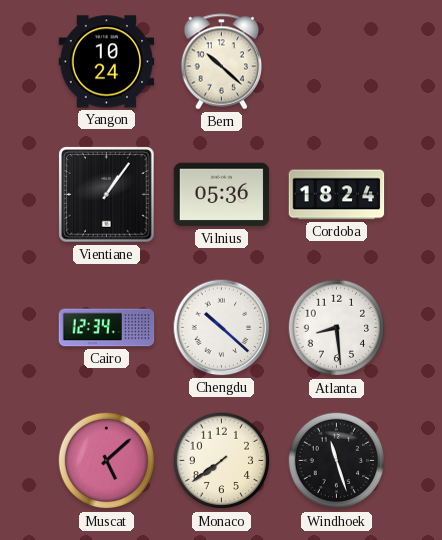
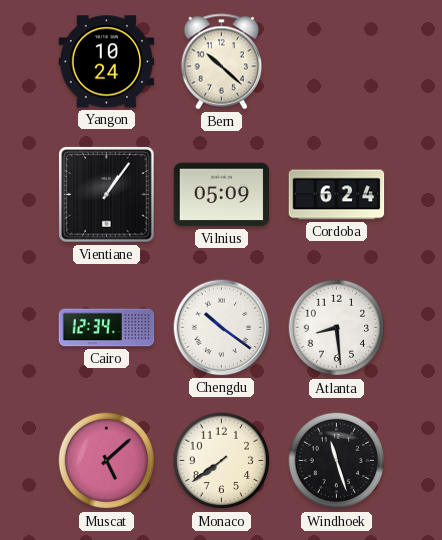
Vilnius: 05:36 -> 05:09 (222, 195)
Cordoba: 18:24 -> 6:24 (337, 195)
Chengdu: 10:22 -> 10:21 (222, 328)
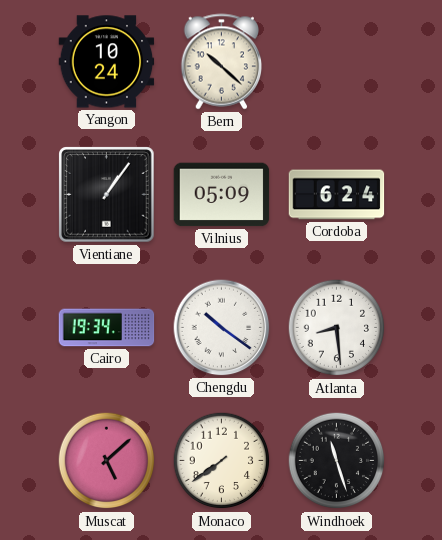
Cairo: 12:34 -> 19:34 (107, 328)
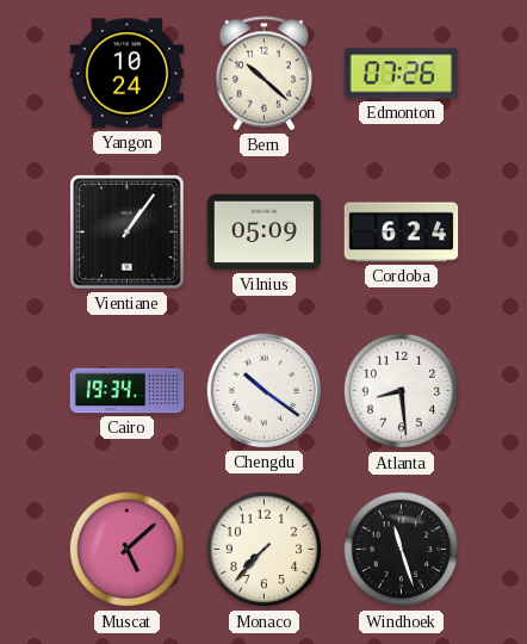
Edmonton: none -> 07:26 (402, 74)
Monaco: 7:39 -> 7:37 (265, 550)
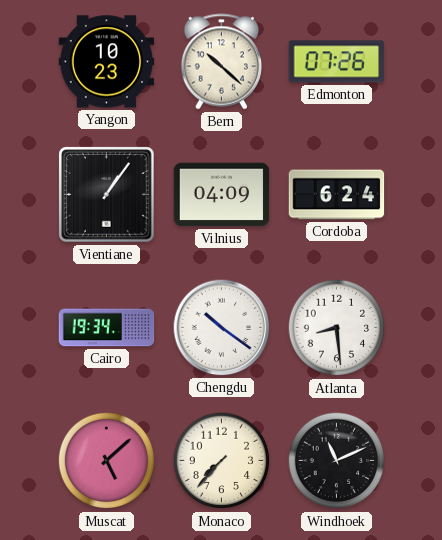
Yangon: 10:24 -> 10:23 (107, 62)
Vilnius: 05:09 -> 04:09 (222, 195)
Windhoek: 11:27 -> 11:11 (337, 461)
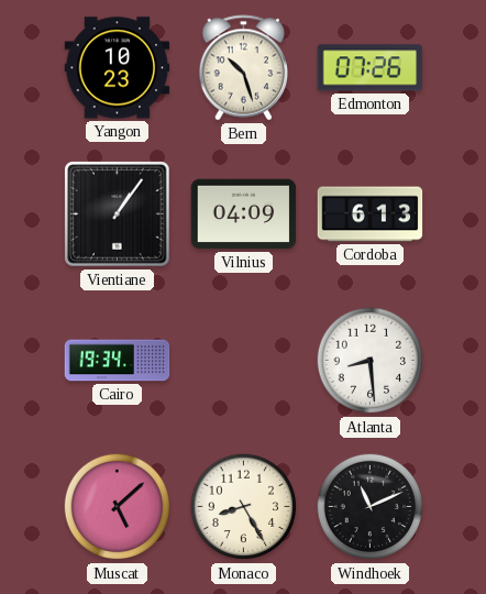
Bern: 10:22 -> 10:27 (244, 68)
Cordoba: 6:24 -> 6:13 (371, 215)
Chengdu: 10:21 -> none (222, 328)
Monaco: 7:37 -> 8:25 (244, 507)
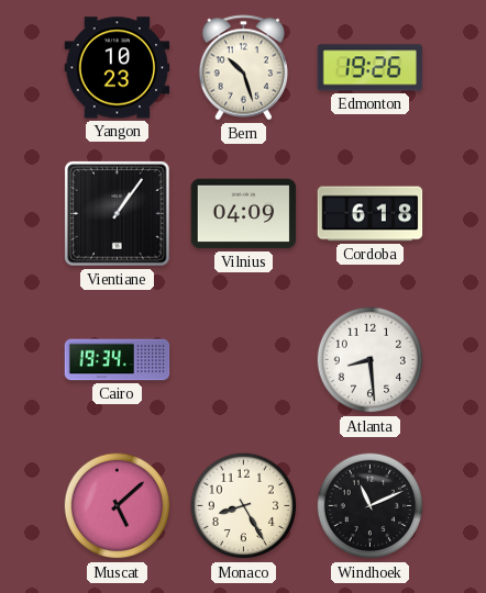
Edmonton: 07:26 -> 19:26 (371, 68)
Cordoba: 6:13 -> 6:18 (371, 214)
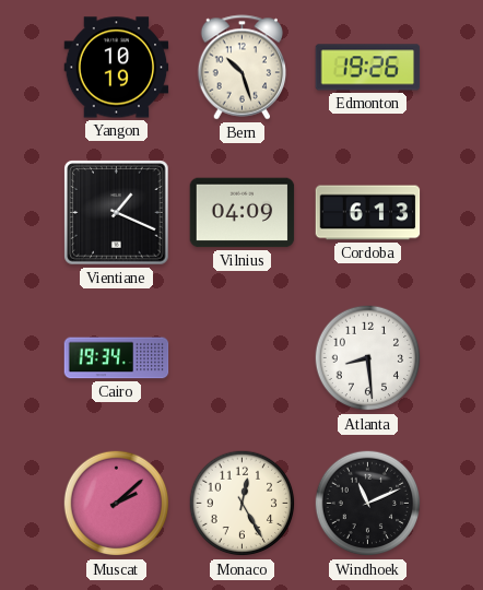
Yangon: 10:23 -> 10:19 (117, 68)
Vientiane: 1:06 -> 1:19 (117, 213)
Cordoba: 6:18 -> 6:13 (368, 213)
Muscat: 5:08 -> 2:08 (117, 504)
Monaco: 8:25 -> 12:25 (243, 504)
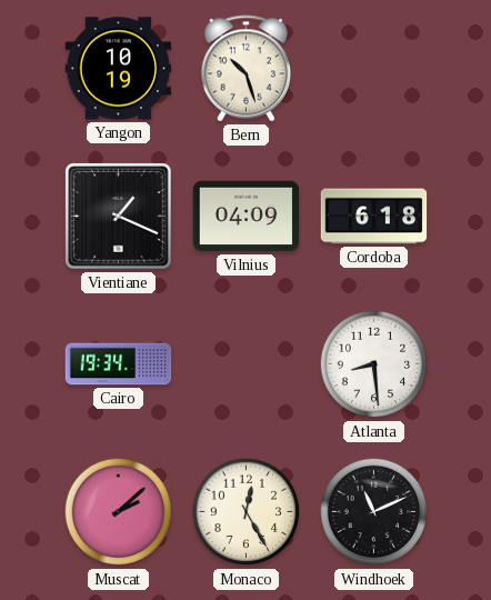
Edmonton: 19:26 -> none (368, 68)
Cordoba: 6:13 -> 6:18 (374, 217)
